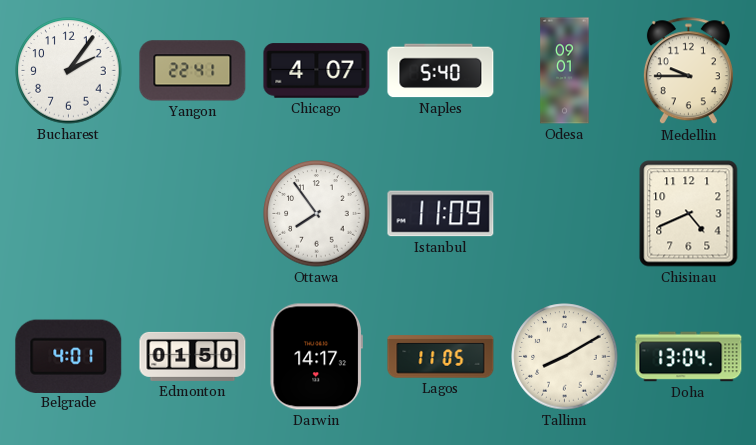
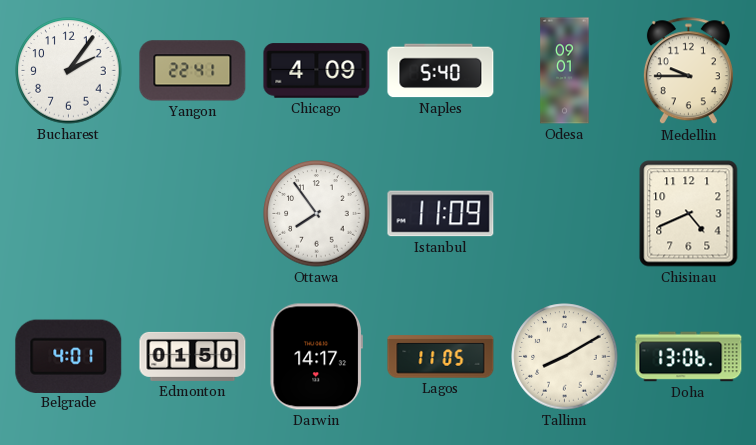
Chicago: 4:07 -> 4:09 (317, 71)
Doha: 13:04 -> 13:06 (689, 357)
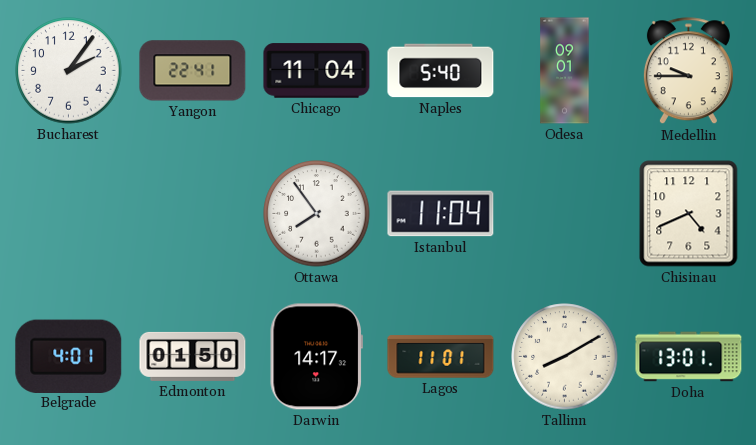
Chicago: 4:09 -> 11:04 (317, 71)
Istanbul: 11:09 -> 11:04 (441, 214)
Lagos: 11:05 -> 11:01 (441, 357)
Doha: 13:06 -> 13:01 (689, 357)
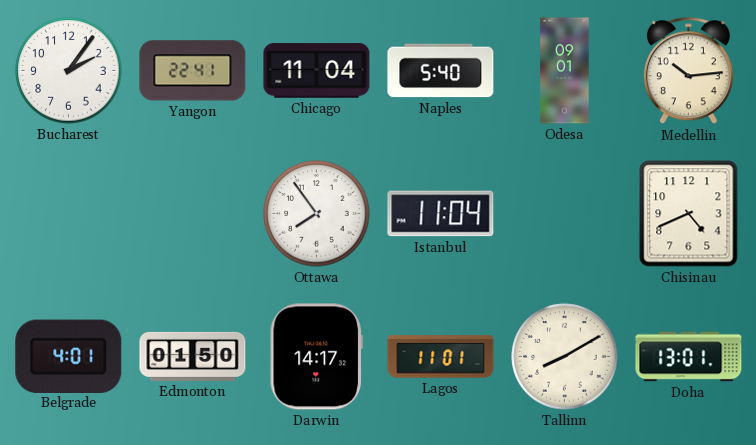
Medellin: 9:45 -> 10:14 (688, 71)
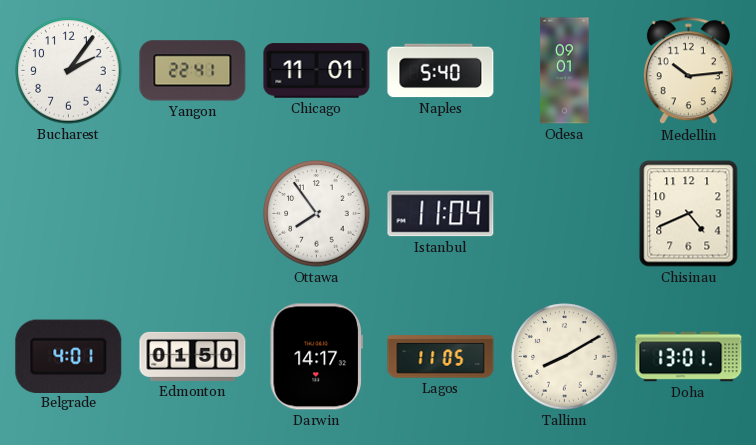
Chicago: 11:04 -> 11:01 (317, 71)
Lagos: 11:01 -> 11:05 (441, 357)
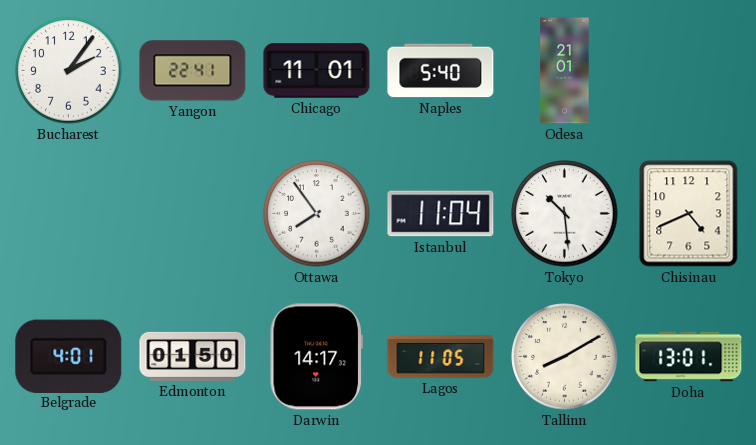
Odesa: 09:01 -> 21:01 (565, 71)
Medellin: 10:14 -> none (688, 71)
Tokyo: none -> 10:29 (565, 214)
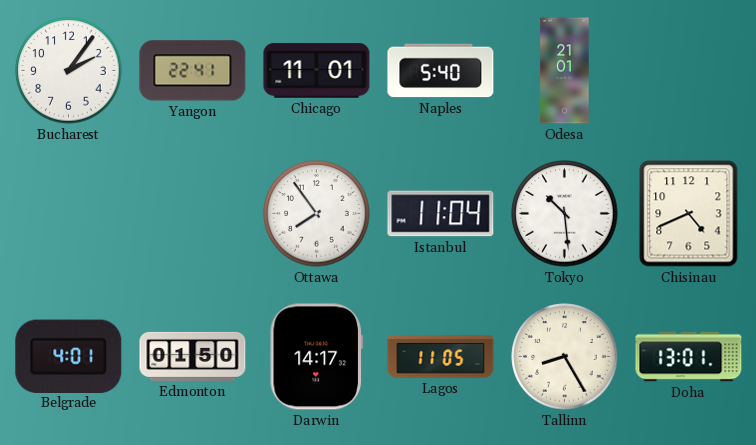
Tallinn: 8:10 -> 8:25 (565, 357)
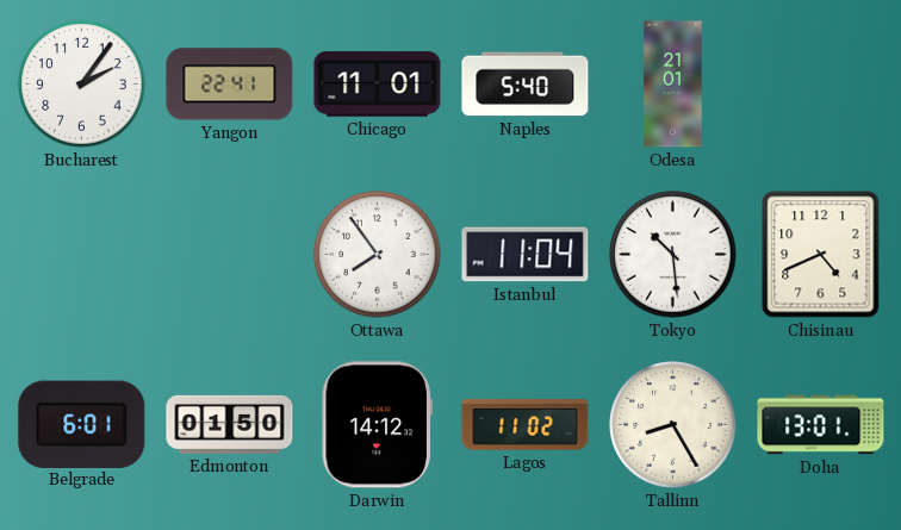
Belgrade: 4:01 -> 6:01 (82, 424)
Darwin: 14:17 -> 14:12 (377, 425)
Lagos: 11:05 -> 11:02 (526, 425)
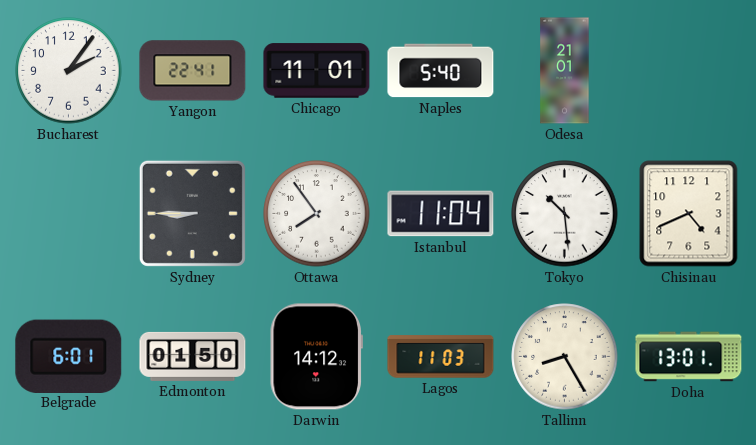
Sydney: none -> 8:45 (192, 213)
Lagos: 11:02 -> 11:03 (441, 357)
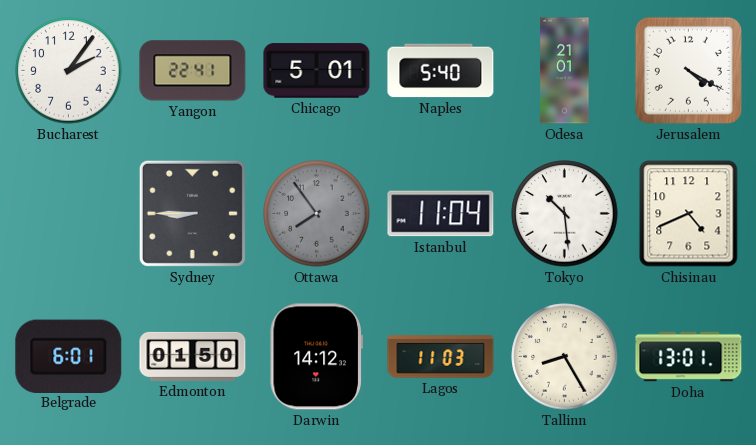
Chicago: 11:01 -> 5:01 (317, 71)
Jerusalem: none -> 4:20 (688, 70)
Ottawa dial: white -> grey (317, 214)
